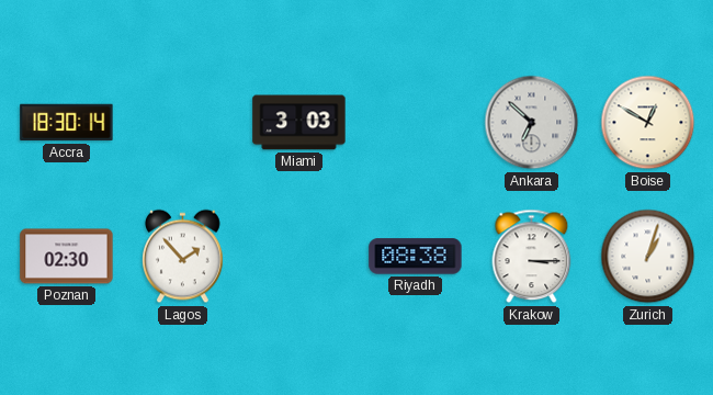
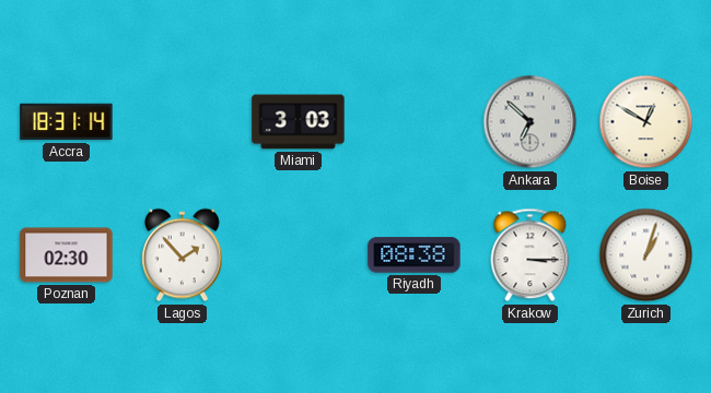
Accra: 18:30 -> 18:31 (67, 122)
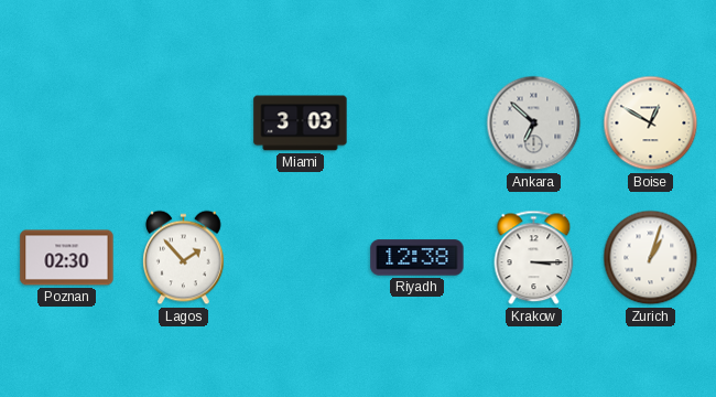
Accra: 18:31 -> none (67, 122)
Riyadh: 08:38 -> 12:38 (417, 258)
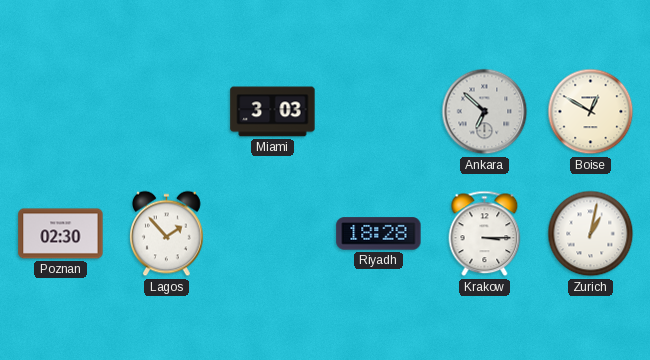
Riyadh: 12:38 -> 18:28 (379, 234)
Zurich: 1:03 -> 1:02 (591, 234)
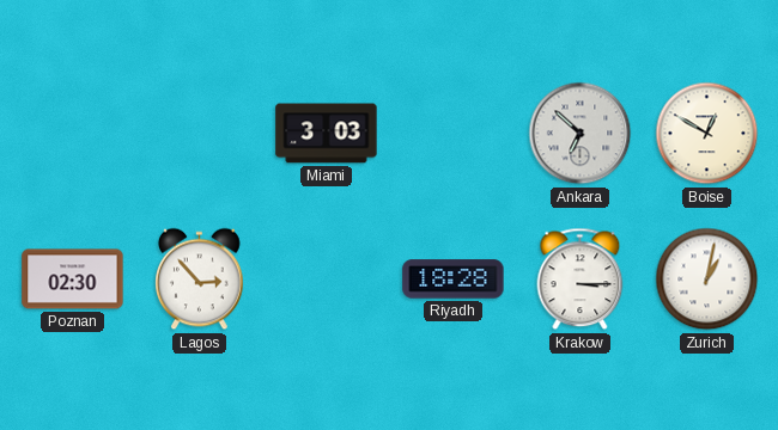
Lagos: 1:53 -> 2:53 (200, 279)
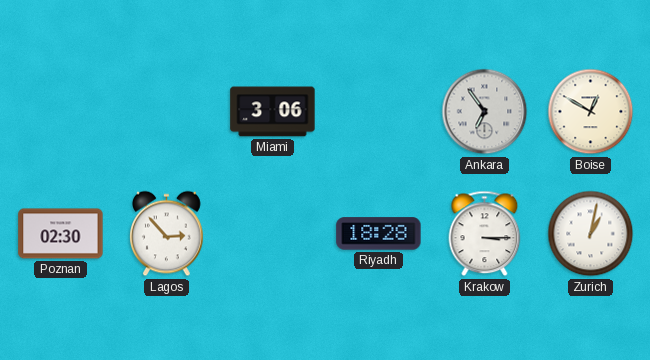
Miami: 3:03 -> 3:06 (273, 112)
Ankara: 6:52 -> 6:54 (485, 112)
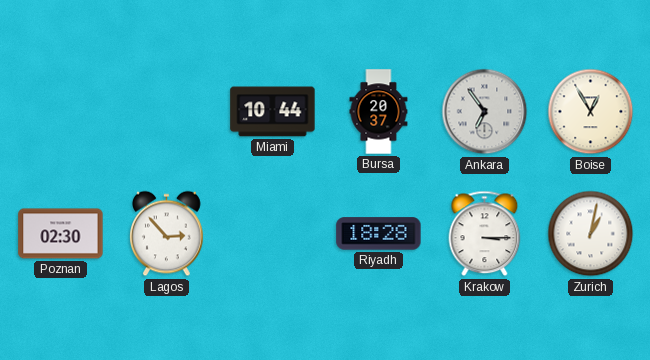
Miami: 3:06 -> 10:44 (273, 112)
Bursa: none -> 20:37 (379, 112)
Boise: 12:50 -> 12:55 (591, 112)
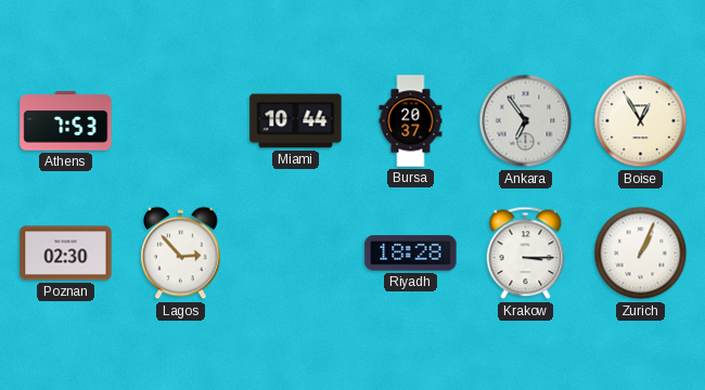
Athens: none -> 7:53 (66, 121)
Zurich: 1:02 -> 1:04 (641, 253)
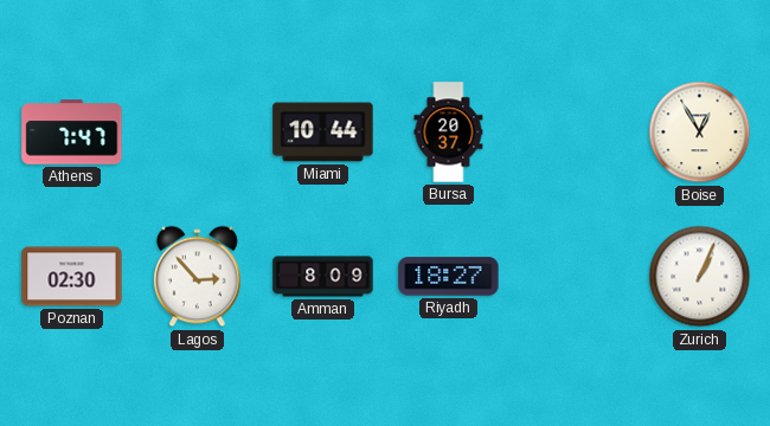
Athens: 7:53 -> 7:47 (72, 133)
Ankara: 6:54 -> none (526, 121)
Amman: none -> 8:09 (323, 277)
Riyadh: 18:28 -> 18:27 (449, 277)
Krakow: 3:15 -> none (526, 253)
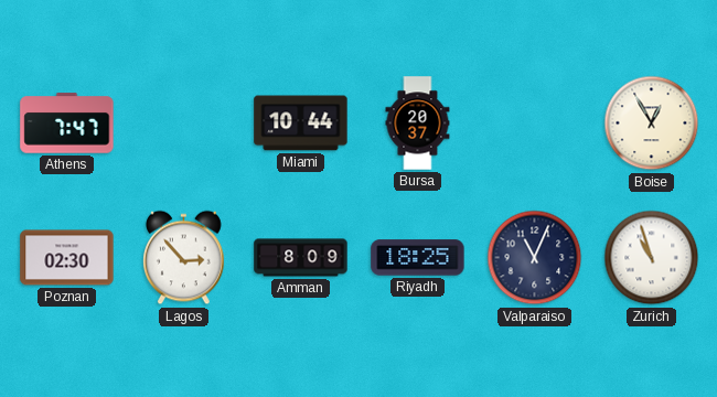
Riyadh: 18:27 -> 18:25 (418, 258)
Valparaiso: none -> 11:04 (535, 258)
Zurich: 1:04 -> 10:57 (652, 258)
